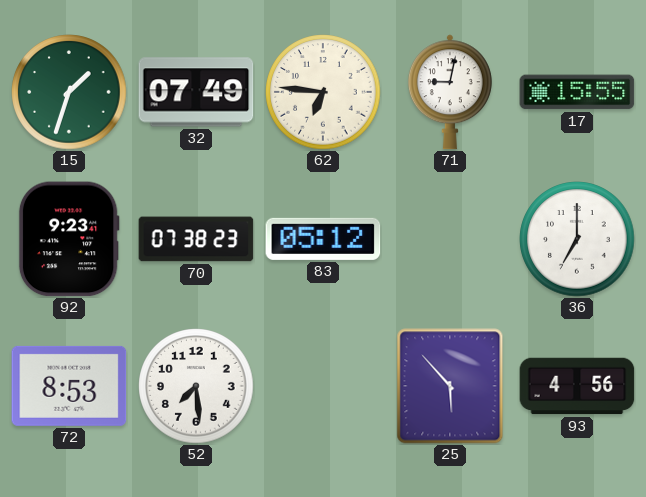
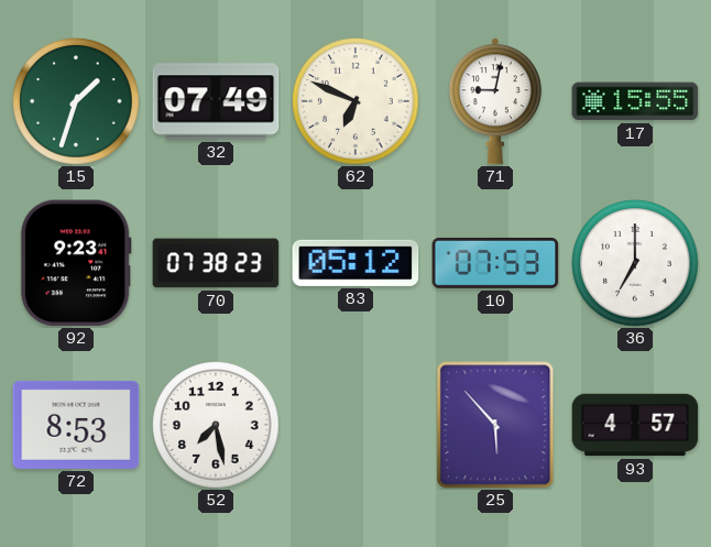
62: 6:46 -> 6:49 (355, 101)
10: none -> 07:53 (495, 263)
52: 7:29 -> 7:28 (216, 425)
93: 4:56 -> 4:57 (635, 425)
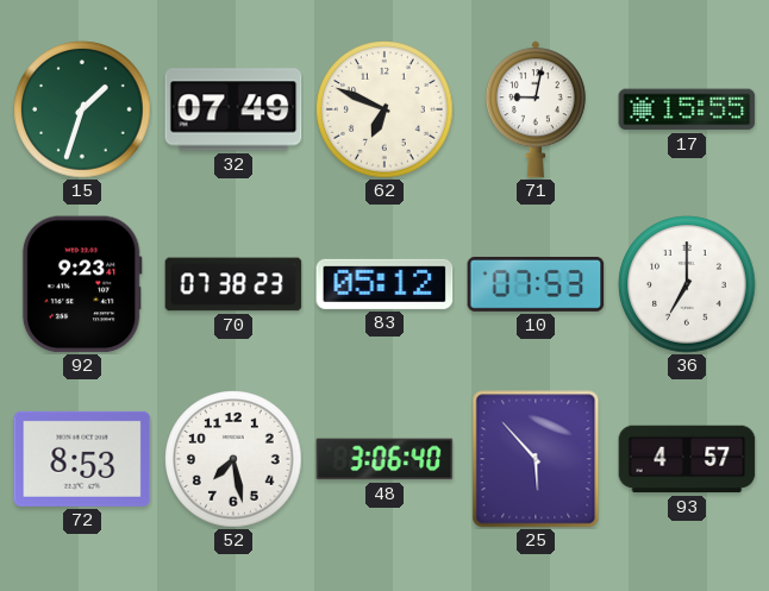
48: none -> 3:06 (384, 459)
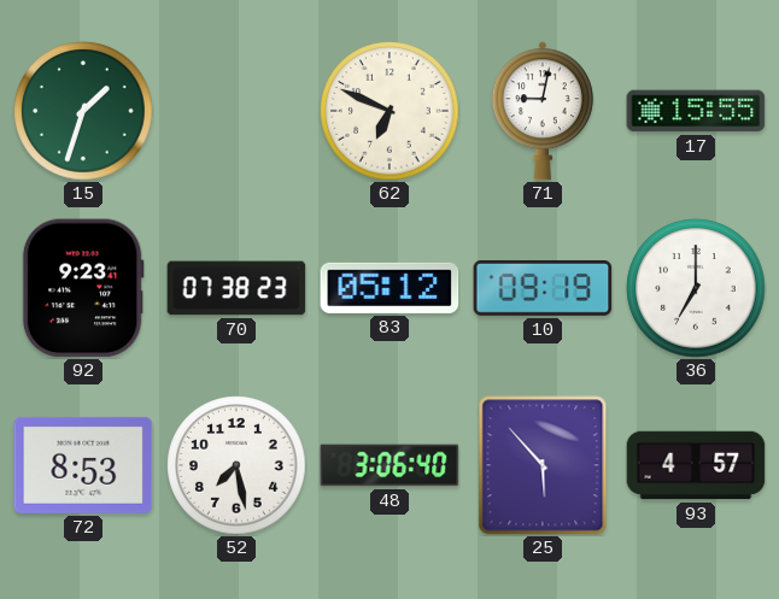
32: 07:49 -> none (233, 109)
10: 07:53 -> 09:19 (543, 288)
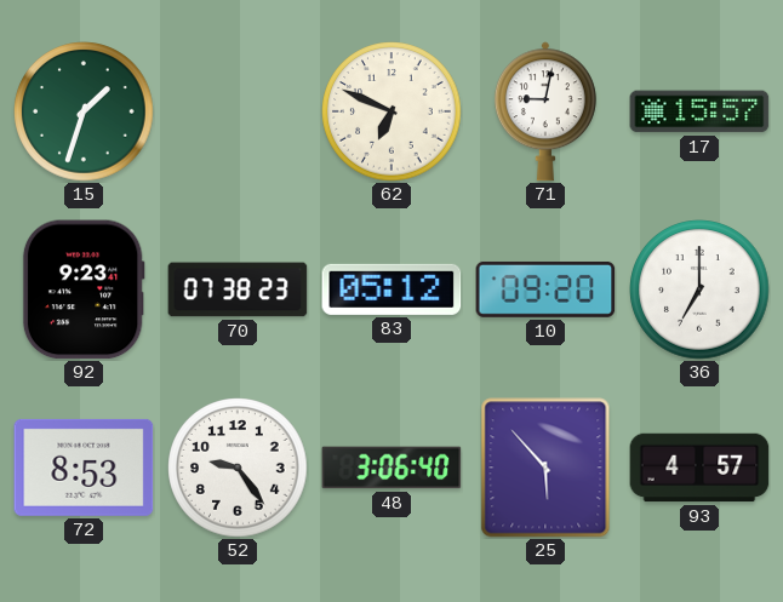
17: 15:55 -> 15:57 (699, 111)
10: 09:19 -> 09:20 (545, 289)
52: 7:28 -> 9:24 (238, 468)
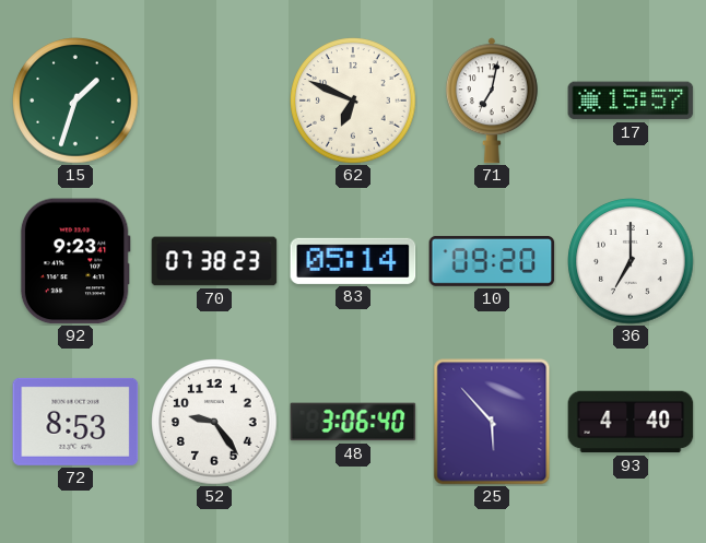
71: 9:02 -> 7:02 (492, 101)
83: 05:12 -> 05:14 (353, 261)
93: 4:57 -> 4:40 (631, 422)
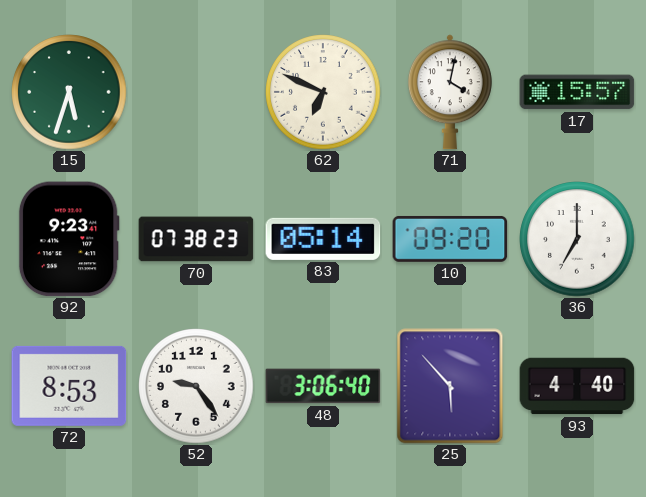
15: 1:33 -> 5:33 (69, 92)
71: 7:02 -> 4:02 (450, 92)
